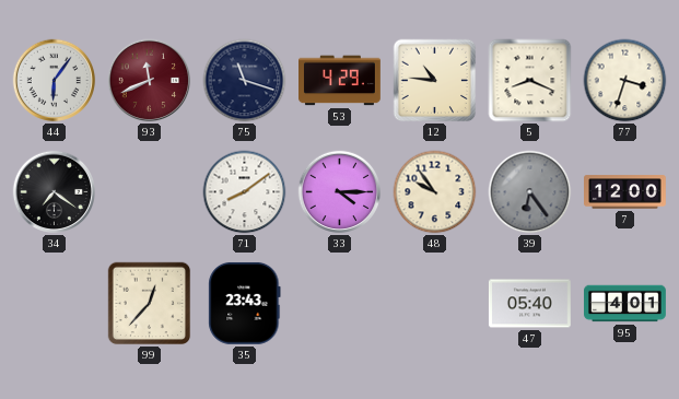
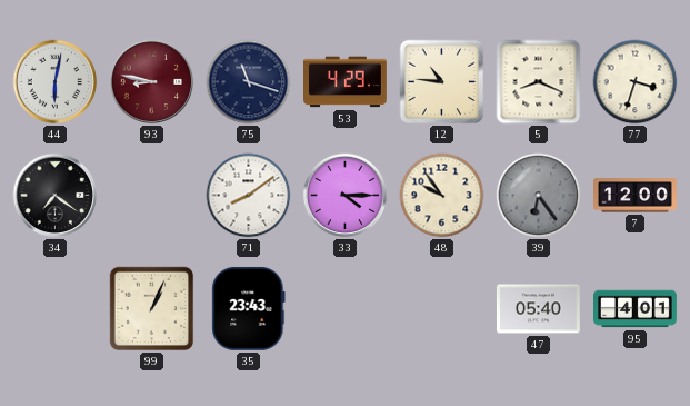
44: 6:06 -> 6:02 (56, 82)
93: 11:41 -> 8:47 (152, 82)
99: 12:37 -> 1:04 (152, 309)
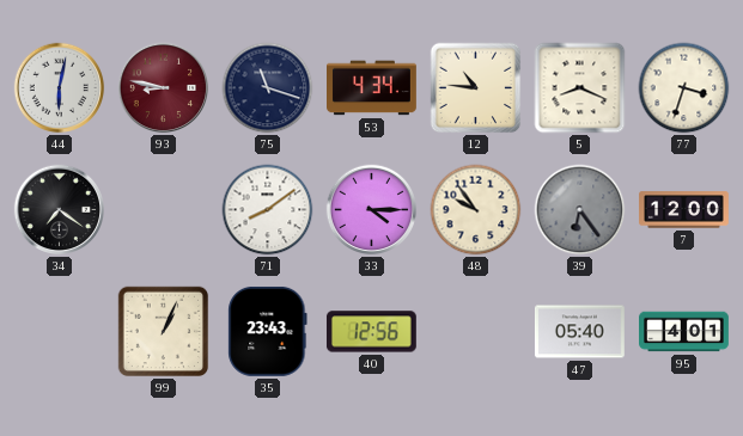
53: 4:29 -> 4:34 (372, 88)
40: none -> 12:56 (371, 332)
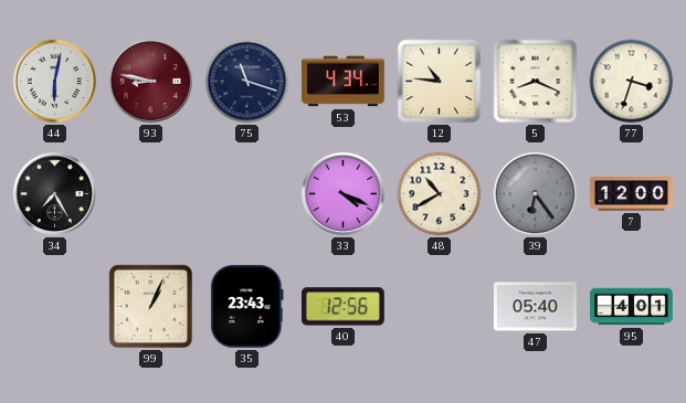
34: 7:21 -> 7:25 (55, 194)
71: 8:09 -> none (268, 210)
33: 4:15 -> 4:19 (344, 194)
48: 9:54 -> 10:40 (440, 194)
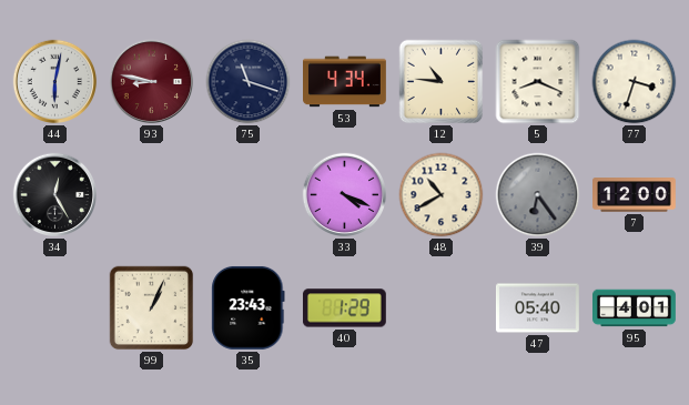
34: 7:25 -> 12:25 (55, 195)
40: 12:56 -> 1:29 (344, 308)
